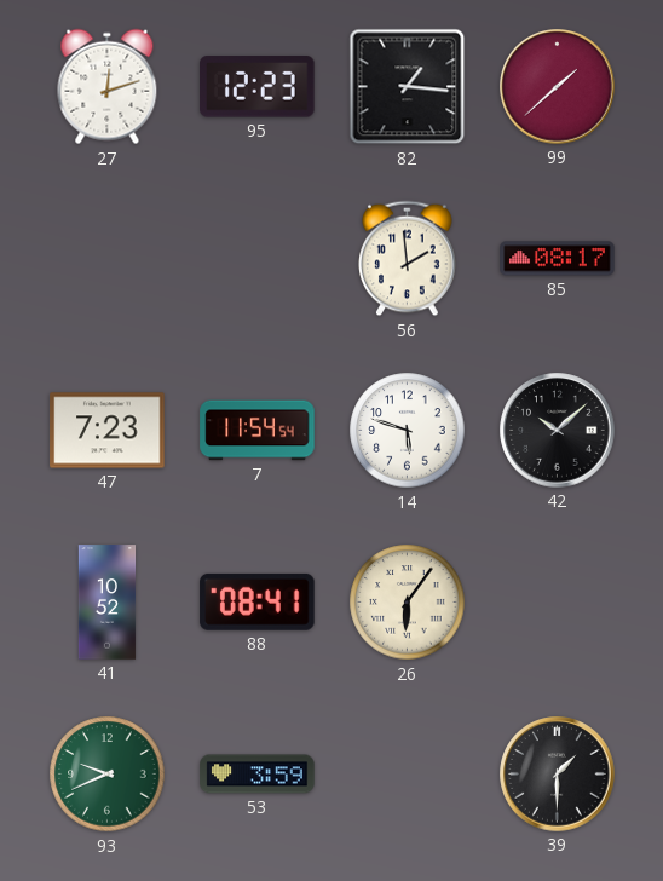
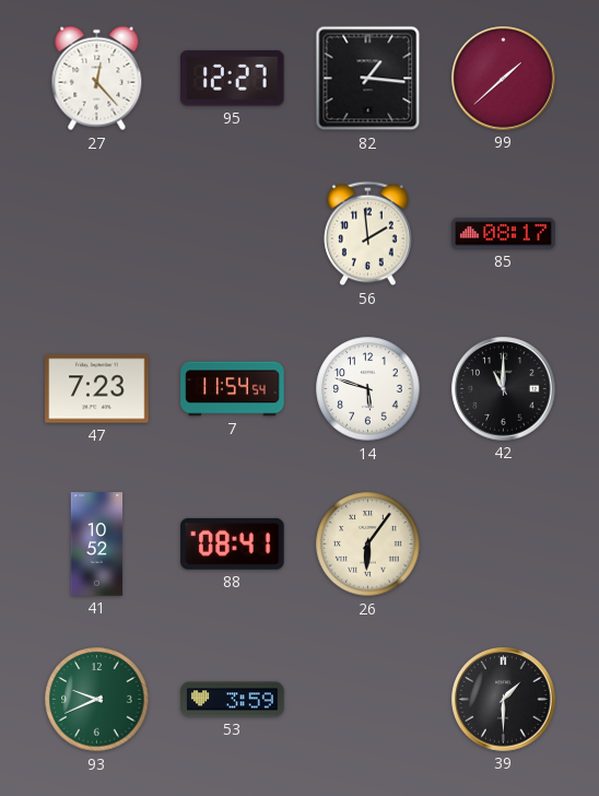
27: 12:12 -> 12:23 (97, 79)
95: 12:23 -> 12:27 (233, 79)
42: 10:08 -> 11:00 (504, 389)
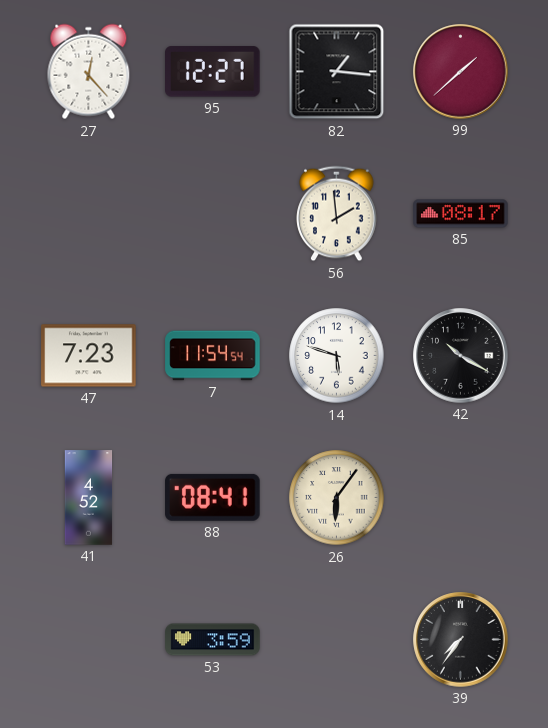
42: 11:00 -> 10:20 (461, 356)
41: 10:52 -> 4:52 (89, 498)
93: 9:41 -> none (97, 700)
39: 1:30 -> 7:36 (461, 640)
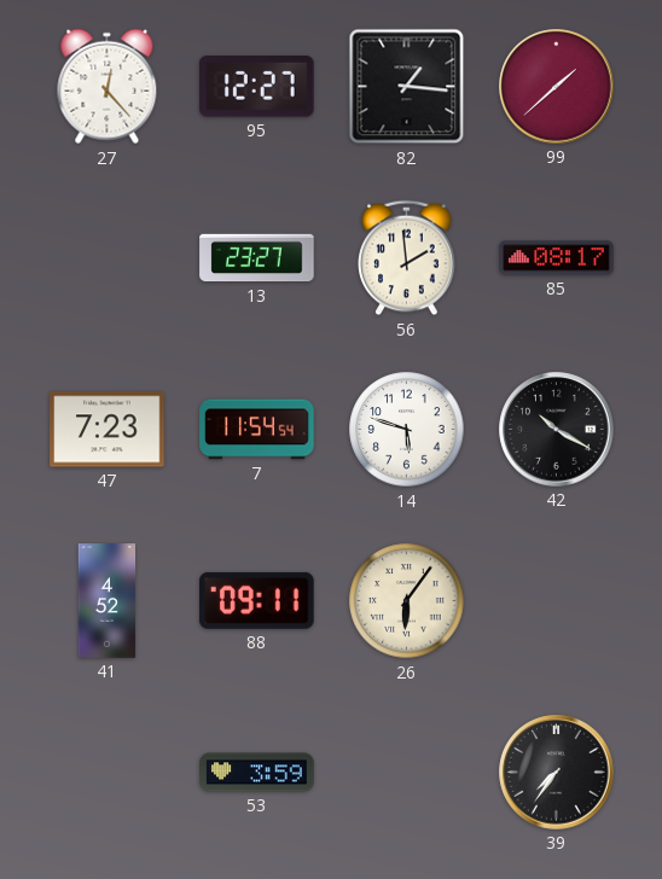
13: none -> 23:27 (257, 258)
88: 08:41 -> 09:11 (257, 600)
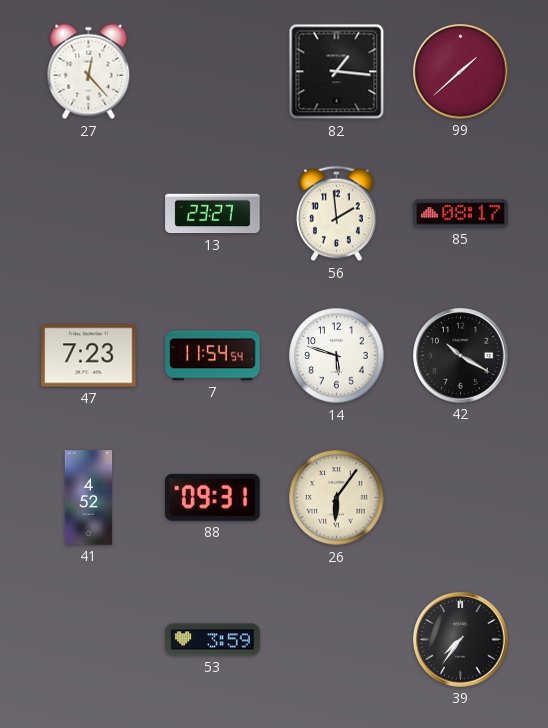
95: 12:27 -> none (257, 87)
88: 09:11 -> 09:31 (213, 497)
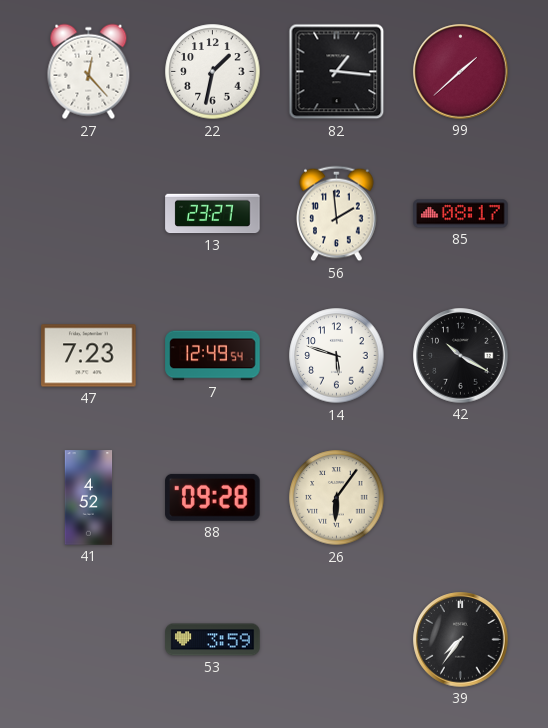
22: none -> 1:32 (213, 72)
7: 11:54 -> 12:49 (213, 356)
88: 09:31 -> 09:28 (213, 497)
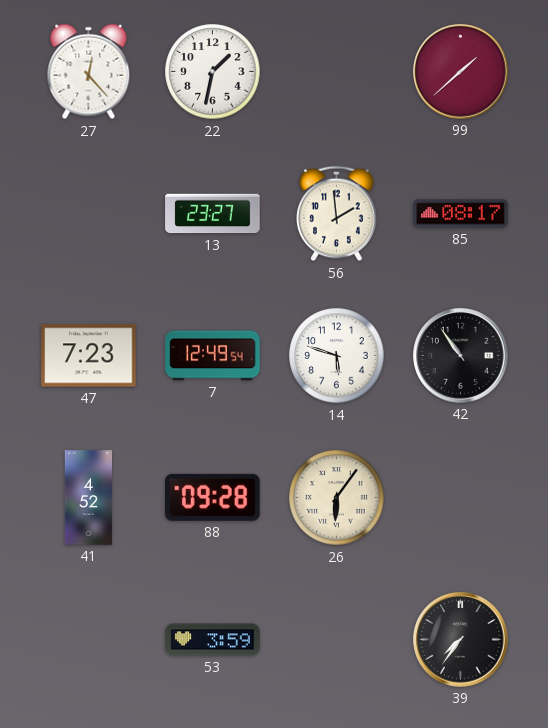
82: 1:16 -> none (337, 72)
42: 10:20 -> 10:54 (461, 356)
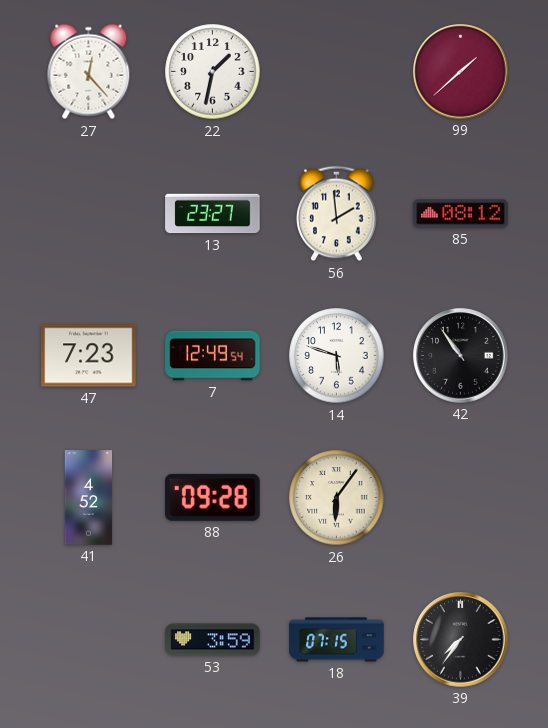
85: 08:17 -> 08:12 (461, 214)
18: none -> 07:15 (337, 640)
